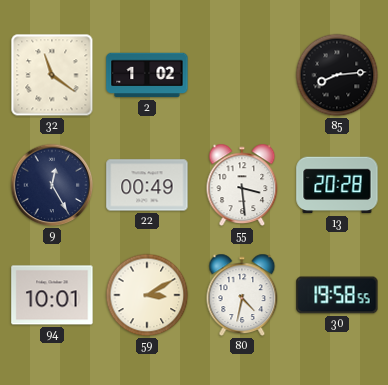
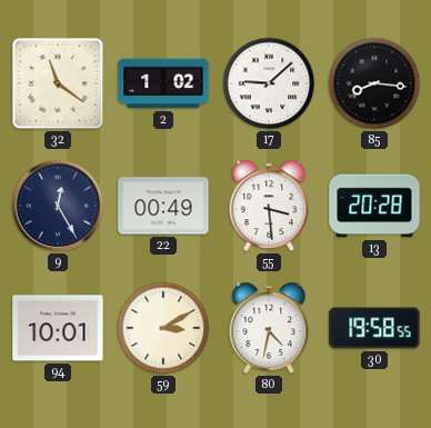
17: none -> 9:08 (269, 83)
85: 8:14 -> 8:16 (374, 83)
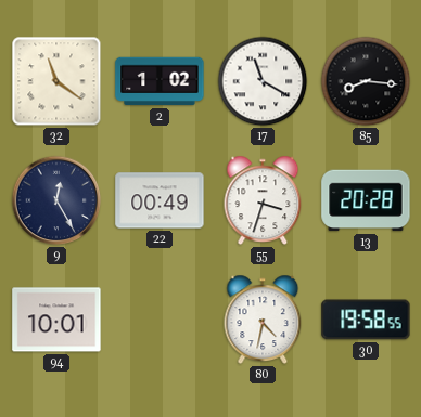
17: 9:08 -> 11:20 (263, 81)
55: 3:29 -> 3:33 (263, 200)
59: 3:10 -> none (163, 328)
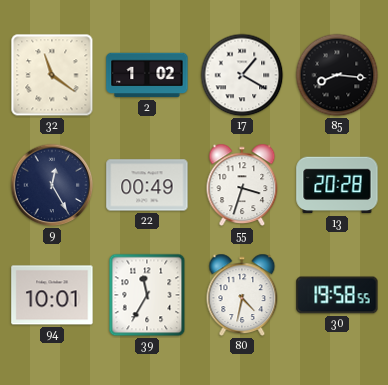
17: 11:20 -> 1:20 (242, 75)
39: none -> 11:35 (147, 295)
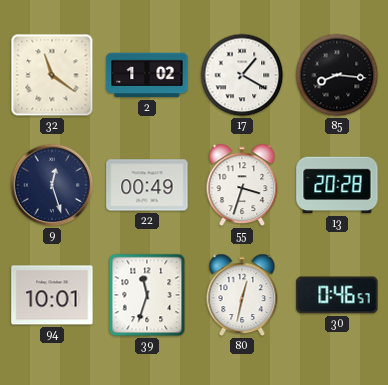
9: 12:25 -> 12:27 (52, 185)
39: 11:35 -> 11:33 (147, 295)
80: 4:32 -> 12:32 (242, 295)
30: 19:58 -> 0:46 (337, 295)
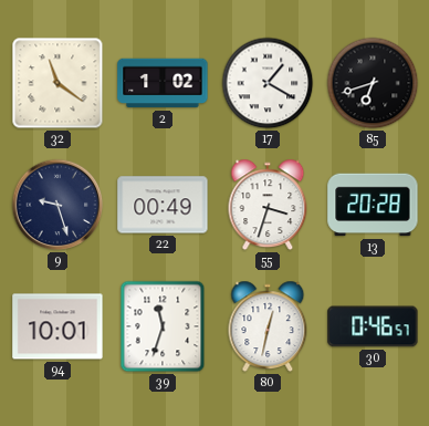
85: 8:16 -> 6:42 (373, 83)
9: 12:27 -> 9:27 (57, 205)
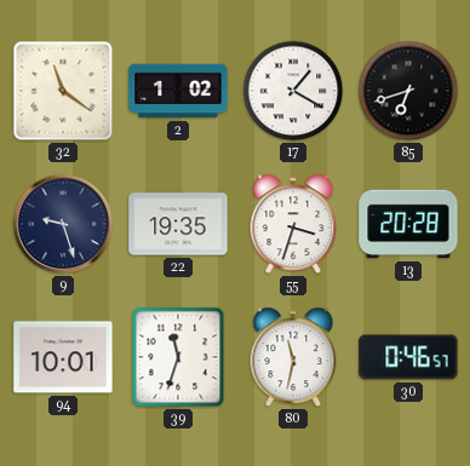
22: 00:49 -> 19:35 (178, 224)
80: 12:32 -> 11:32 (293, 357)
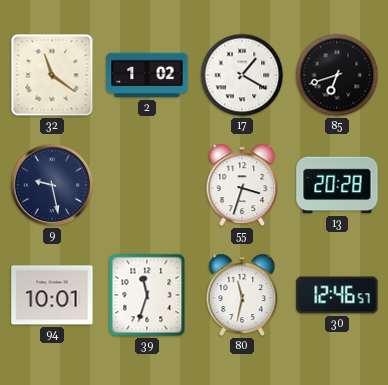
9: 9:27 -> 9:28 (52, 185)
22: 19:35 -> none (178, 224)
30: 0:46 -> 12:46 (337, 295)
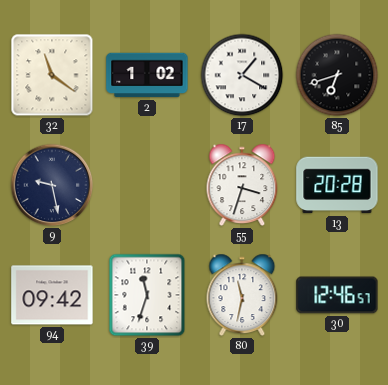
94: 10:01 -> 09:42 (52, 295)
